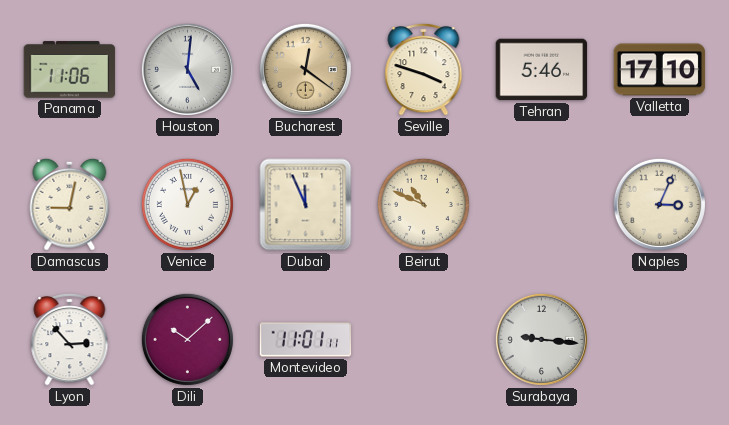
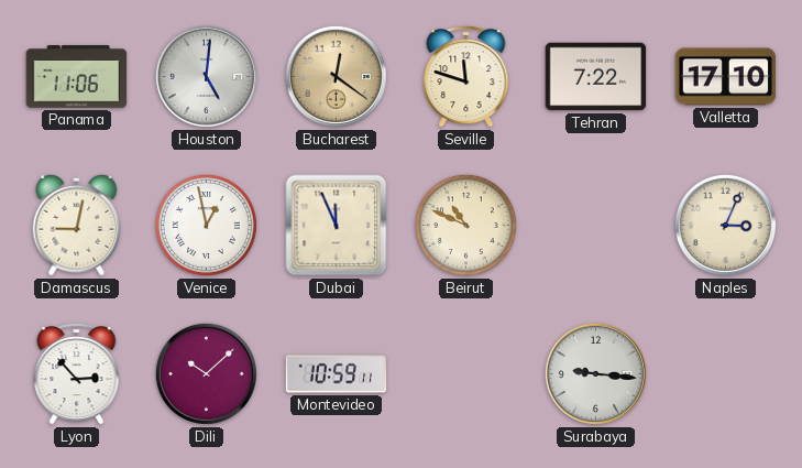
Seville: 3:48 -> 11:48 (466, 77)
Tehran: 5:46 -> 7:22 (596, 77)
Montevideo: 11:01 -> 10:59 (337, 374)
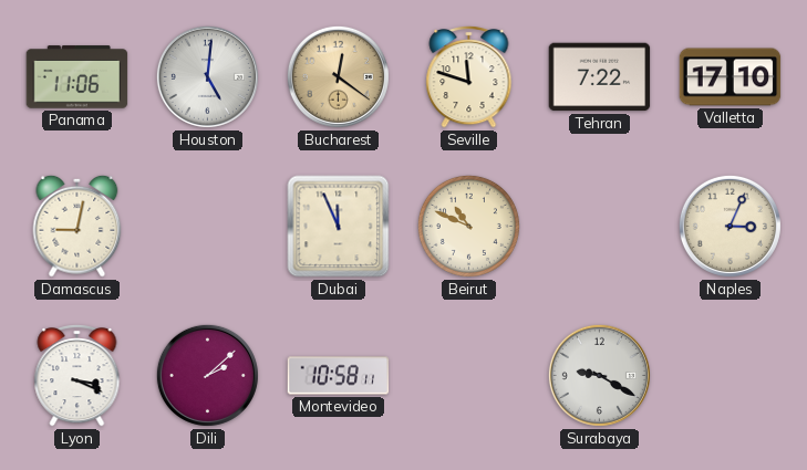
Venice: 12:58 -> none (206, 225)
Lyon: 2:53 -> 3:19 (77, 376)
Dili: 10:08 -> 2:08 (207, 375)
Montevideo: 10:59 -> 10:58 (339, 376)
Surabaya: 9:16 -> 9:20 (599, 375)
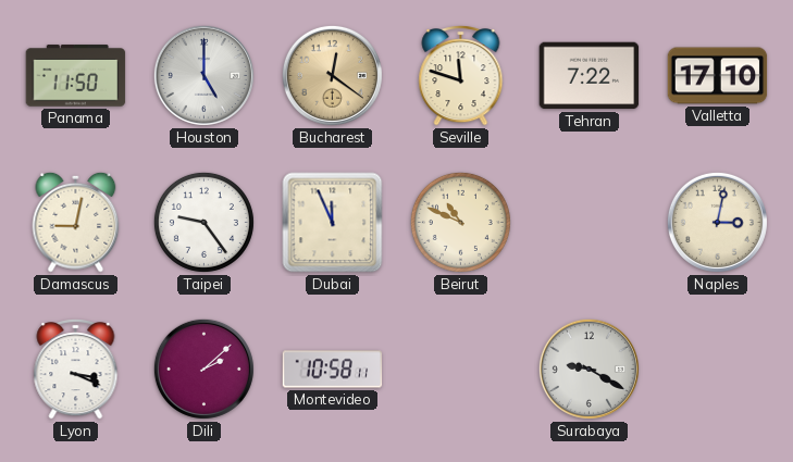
Panama: 11:06 -> 11:50 (76, 76)
Houston: 5:01 -> 5:00 (203, 75)
Taipei: none -> 9:24 (203, 222)
Naples: 3:04 -> 3:02 (717, 222)
